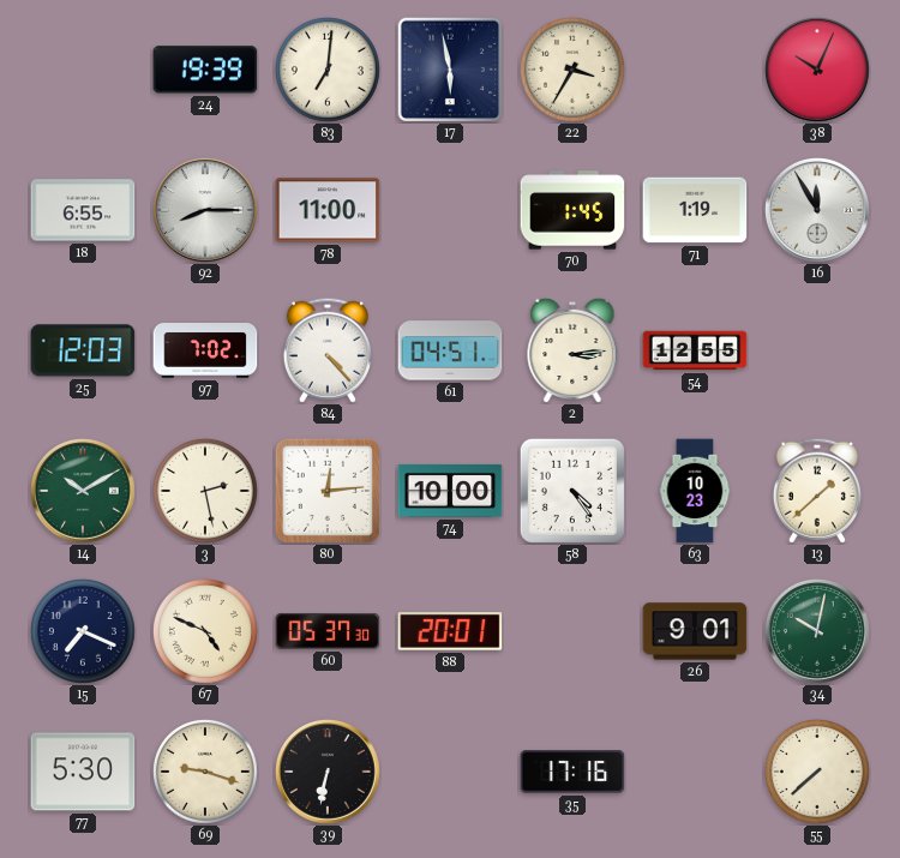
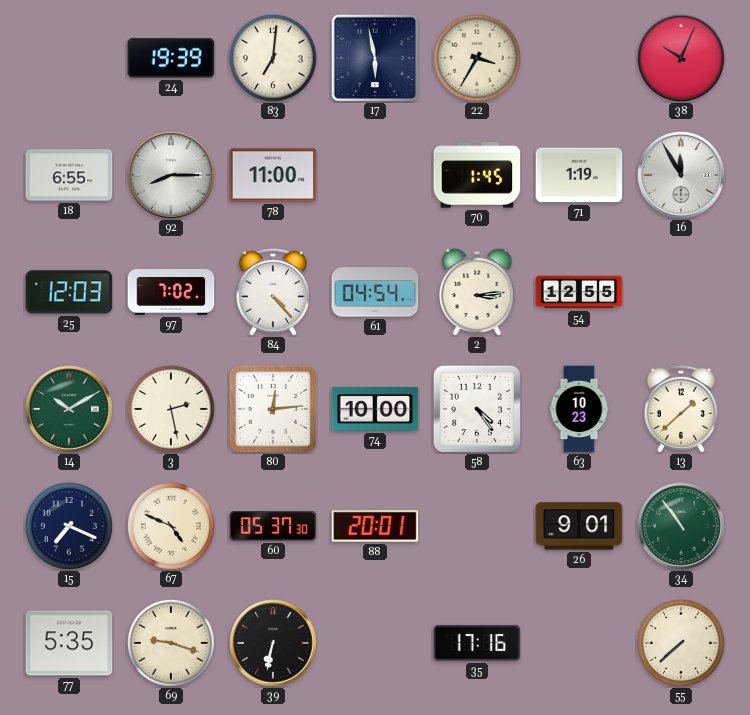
61: 04:51 -> 04:54 (375, 292)
34: 10:02 -> 10:54 (682, 527)
77: 5:30 -> 5:35 (69, 643)
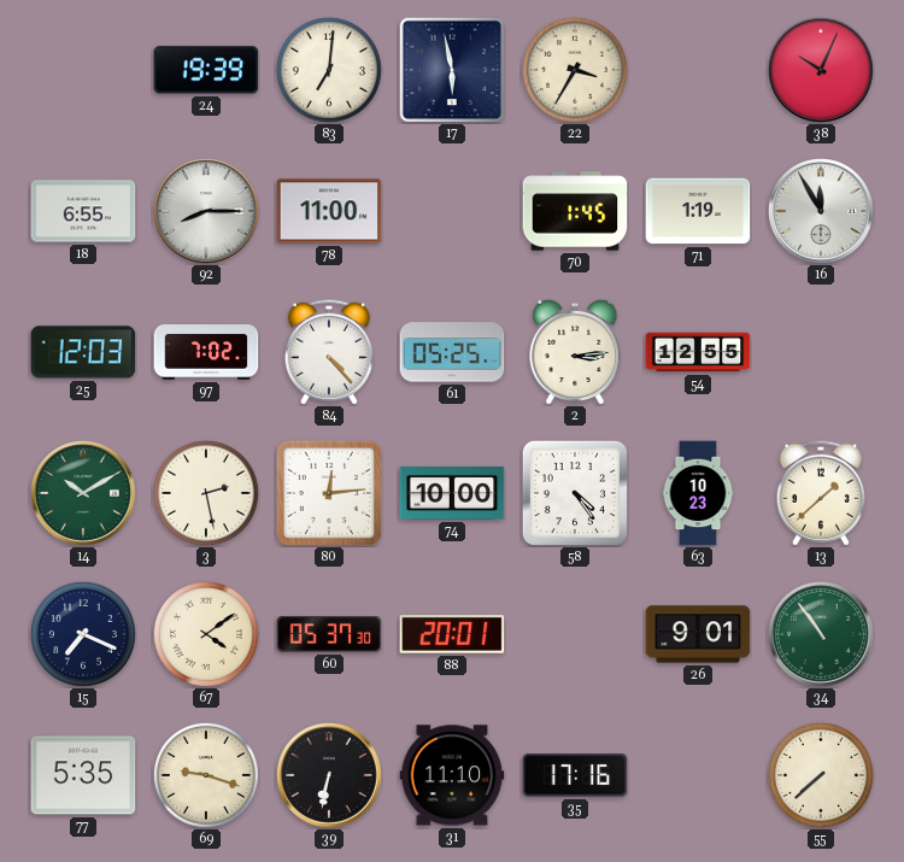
61: 04:54 -> 05:25 (452, 352)
67: 4:49 -> 4:09 (206, 634)
31: none -> 11:10 (452, 775)
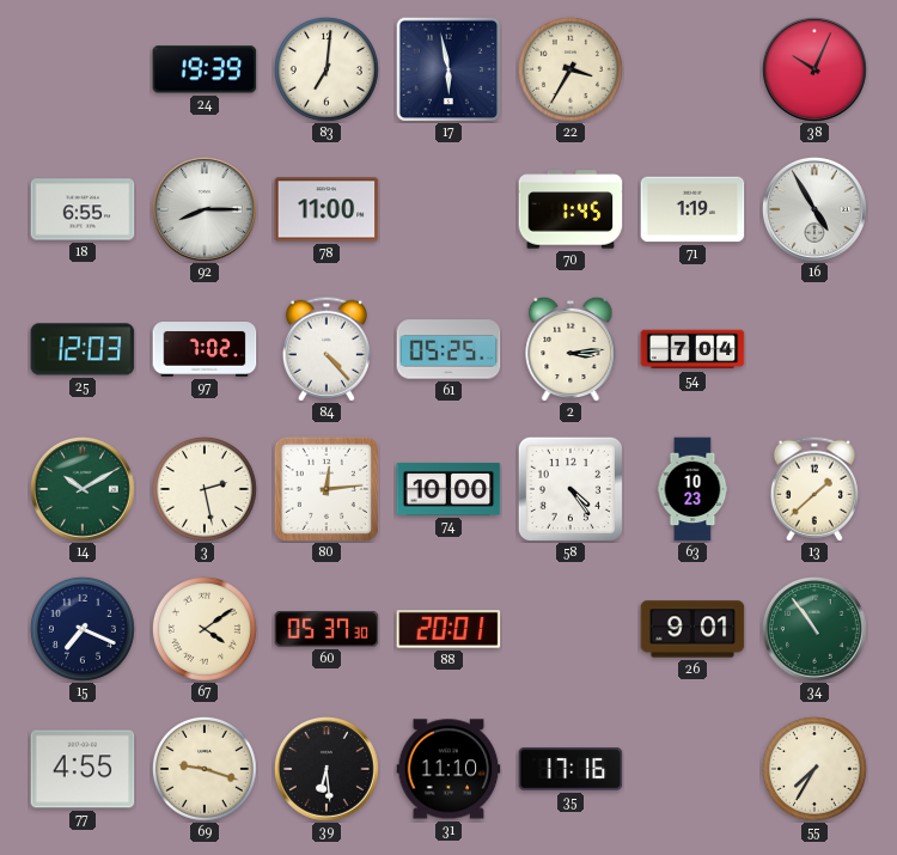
16: 11:55 -> 4:55 (816, 210)
54: 12:55 -> 7:04 (692, 349)
77: 5:35 -> 4:55 (83, 769)
39: 6:32 -> 6:29 (328, 770)
55: 7:38 -> 7:35 (814, 769)
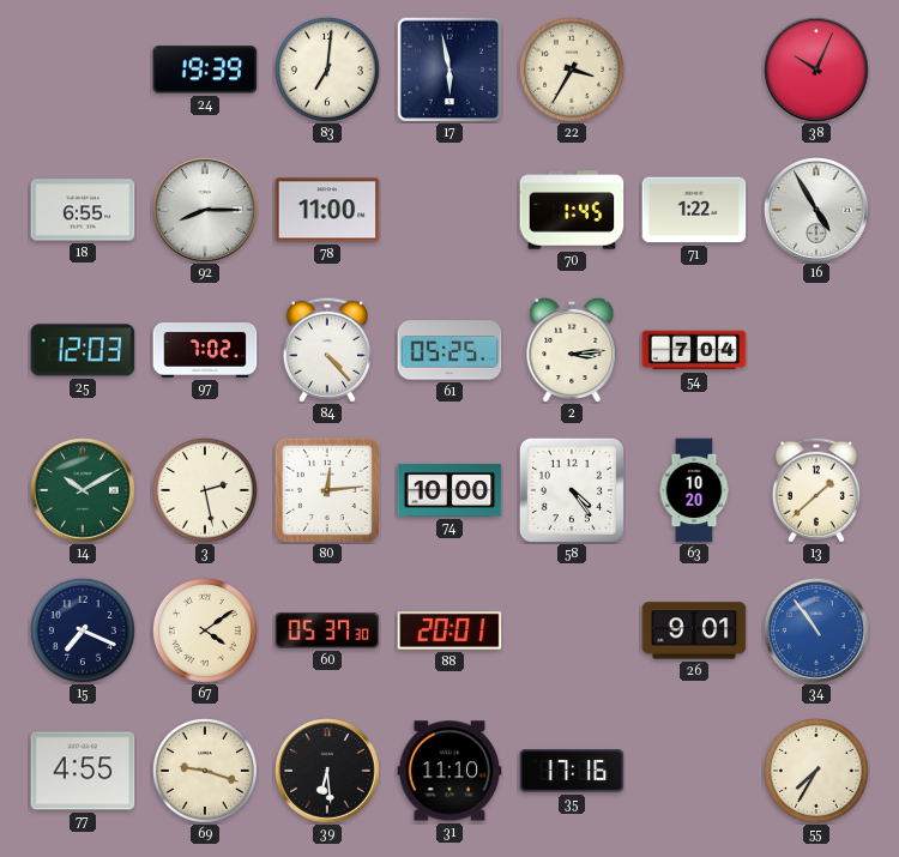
71: 1:19 -> 1:22 (694, 210)
63: 10:23 -> 10:20 (694, 490)
34 dial: green -> blue (817, 632)
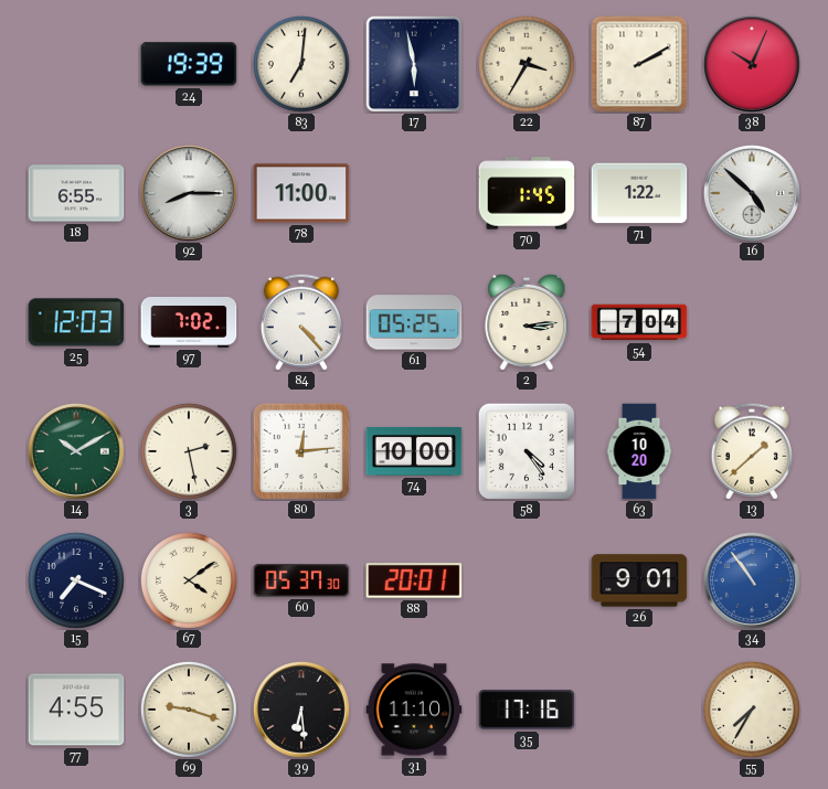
87: none -> 2:10 (639, 64)
16: 4:55 -> 4:52 (753, 194)
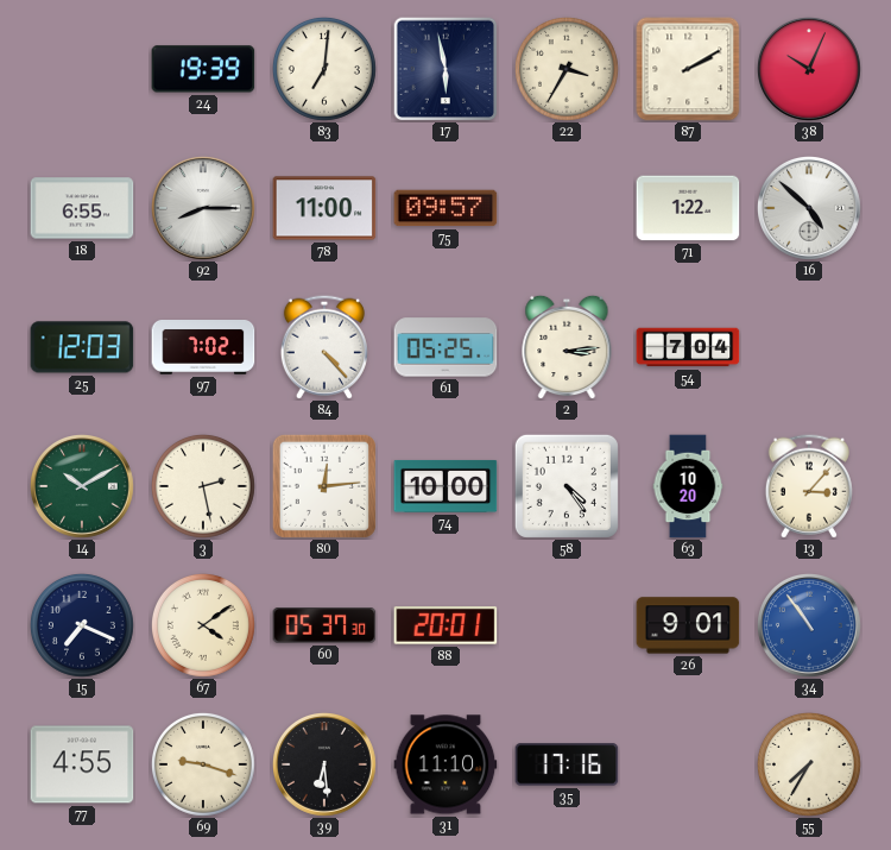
75: none -> 09:57 (445, 208)
70: 1:45 -> none (527, 193)
13: 1:38 -> 3:07 (809, 486)
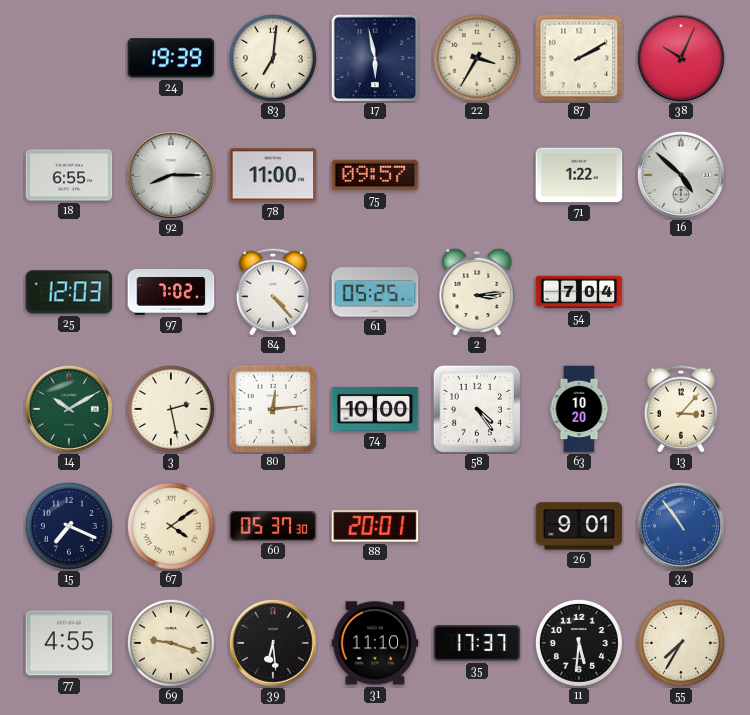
35: 17:16 -> 17:37 (477, 643)
11: none -> 5:31 (579, 643)
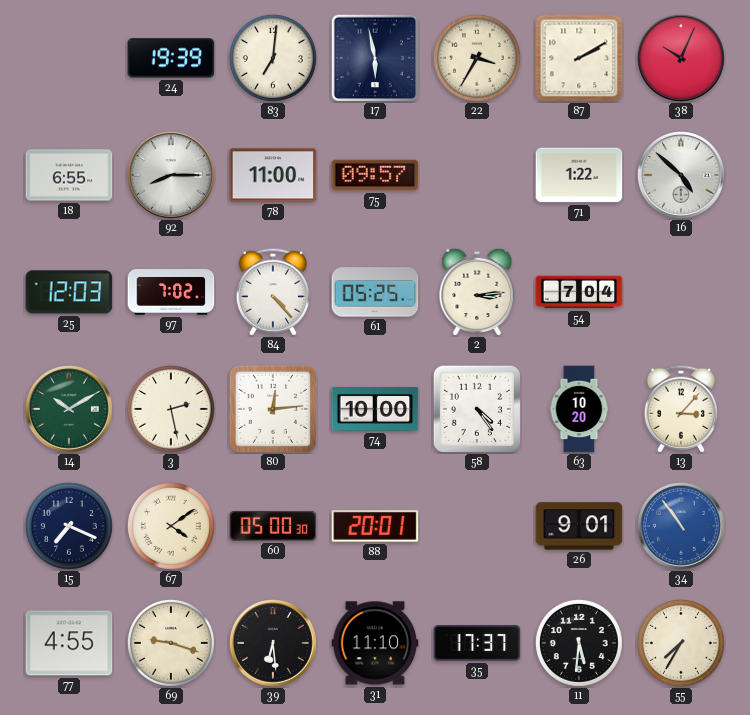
60: 05:37 -> 05:00 (273, 526)
